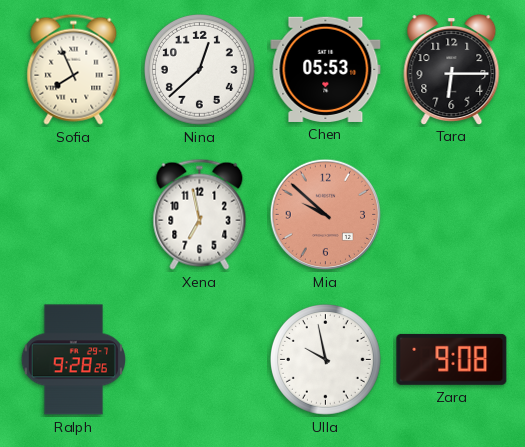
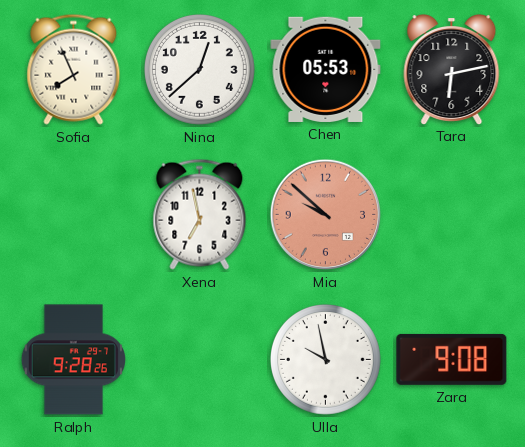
Tara: 6:15 -> 6:13 (452, 70)
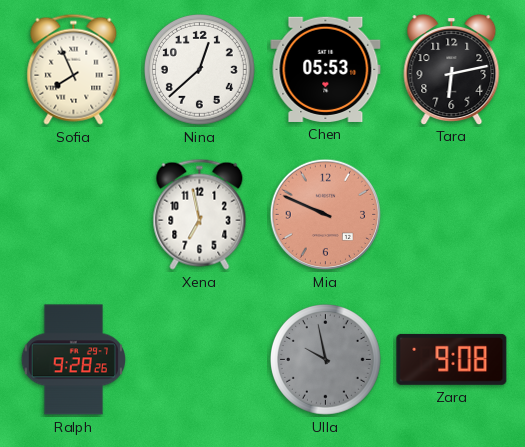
Mia: 9:52 -> 9:49 (326, 215)
Ulla dial: white -> grey (325, 359)
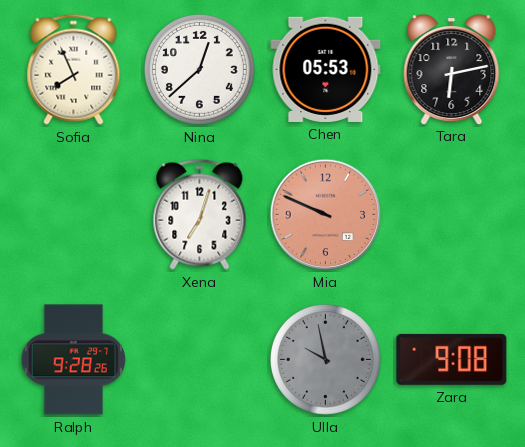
Xena: 6:58 -> 7:03 (200, 214)
